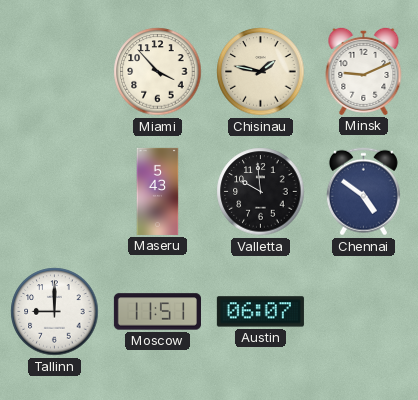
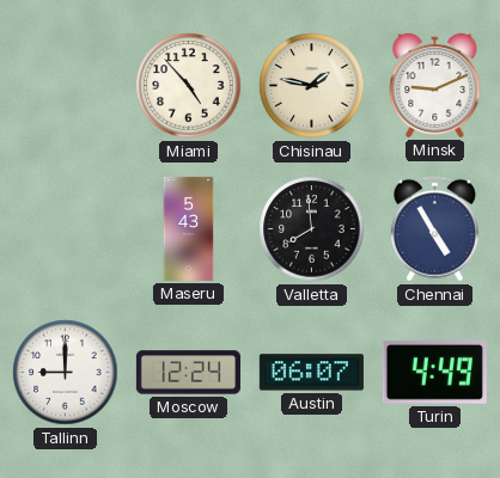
Miami: 3:53 -> 4:53 (189, 86)
Valletta: 9:59 -> 7:59 (312, 229)
Chennai: 4:51 -> 4:55 (434, 229)
Moscow: 11:51 -> 12:24 (188, 373)
Turin: none -> 4:49 (434, 372)
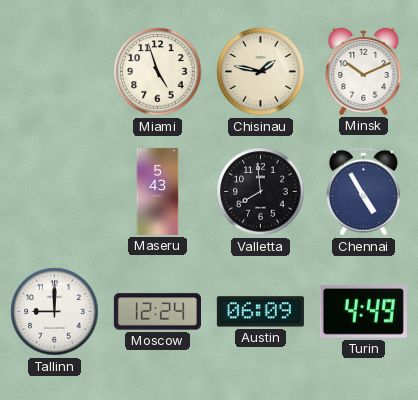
Miami: 4:53 -> 4:57 (158, 72)
Minsk: 9:11 -> 10:11 (364, 71)
Austin: 06:07 -> 06:09 (260, 312)
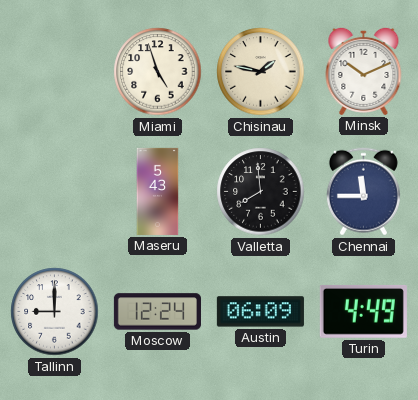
Chennai: 4:55 -> 11:45 (363, 192)
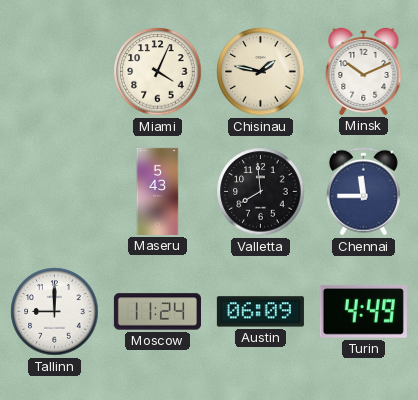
Miami: 4:57 -> 4:04 (158, 72)
Moscow: 12:24 -> 11:24 (157, 312)
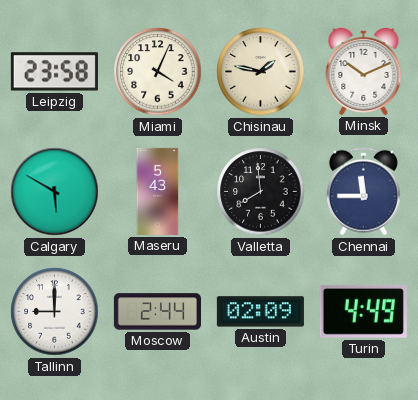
Leipzig: none -> 23:58 (54, 72)
Calgary: none -> 5:50 (55, 192)
Moscow: 11:24 -> 2:44 (157, 312)
Austin: 06:09 -> 02:09 (260, 312)
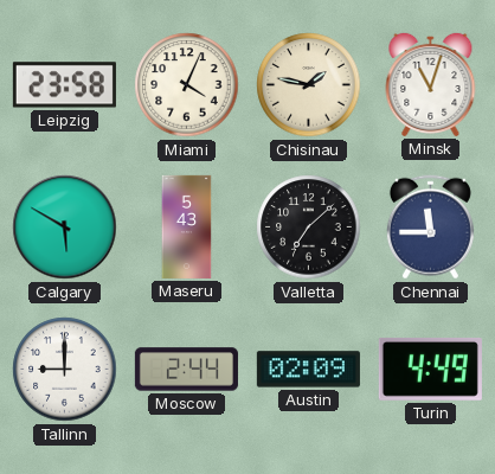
Minsk: 10:11 -> 11:03 (431, 84)
Valletta: 7:59 -> 7:08 (309, 228)
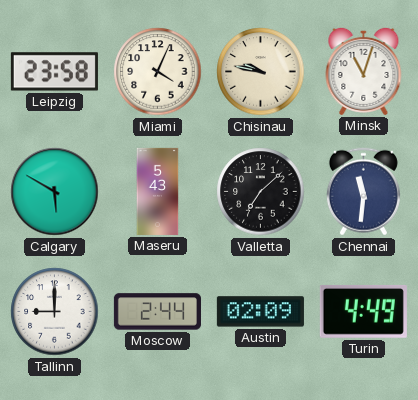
Chisinau: 1:47 -> 9:47 (261, 72)
Chennai: 11:45 -> 11:31 (363, 192)
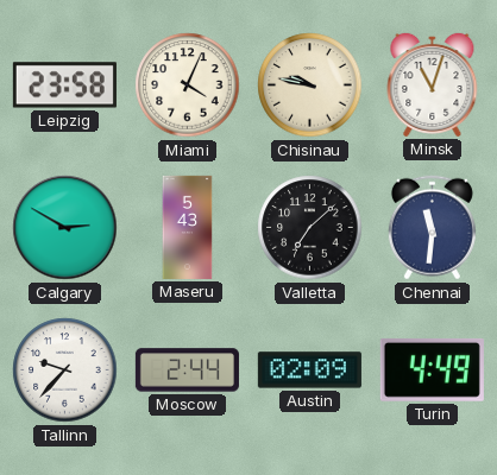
Calgary: 5:50 -> 2:50 (65, 228)
Tallinn: 9:00 -> 9:37 (65, 370)
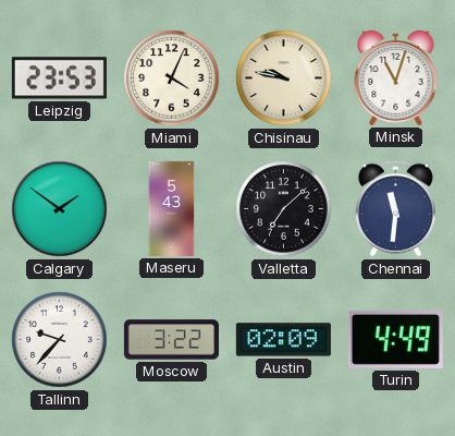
Leipzig: 23:58 -> 23:53 (59, 78)
Calgary: 2:50 -> 1:51 (60, 209)
Moscow: 2:44 -> 3:22 (171, 340)
